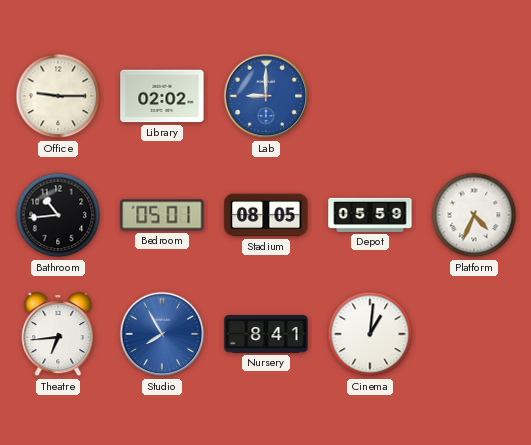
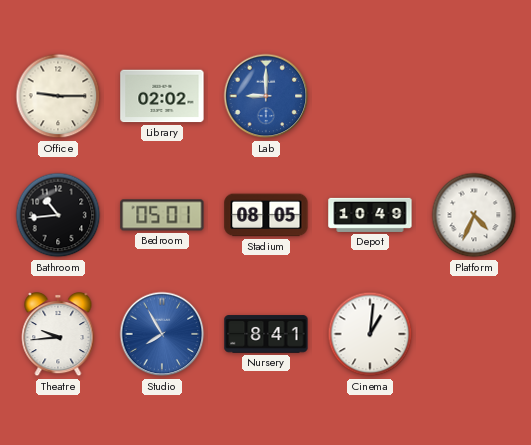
Depot: 05:59 -> 10:49 (370, 215)
Theatre: 6:44 -> 9:44 (58, 335)
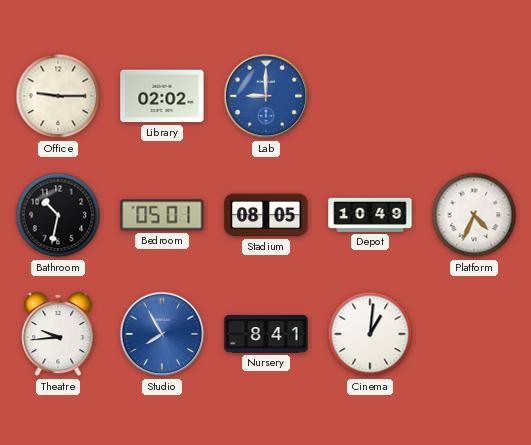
Bathroom: 10:44 -> 10:32 (58, 215)
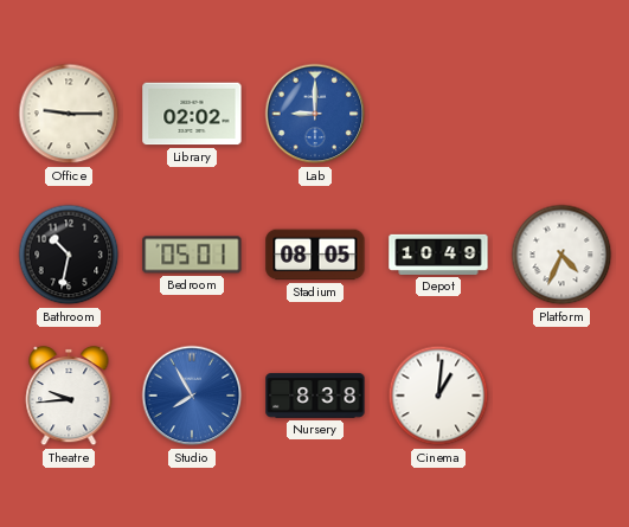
Nursery: 8:41 -> 8:38 (315, 396)
